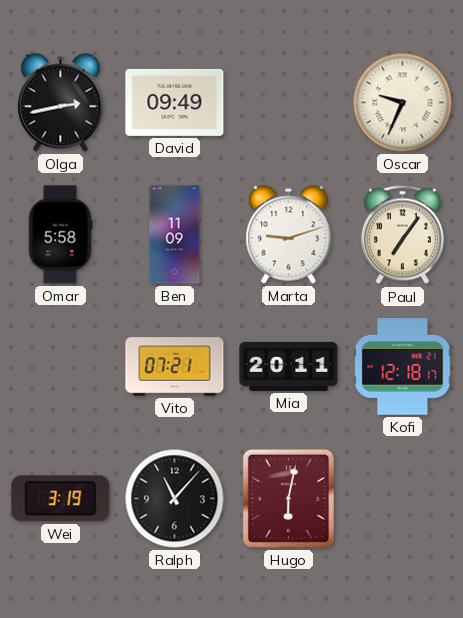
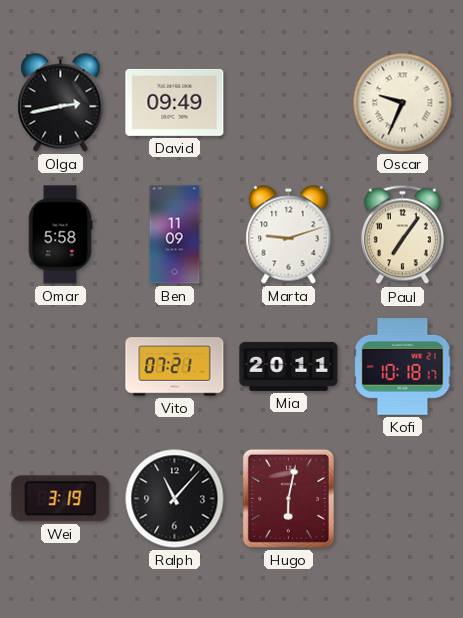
Kofi: 12:18 -> 10:18 (403, 367)
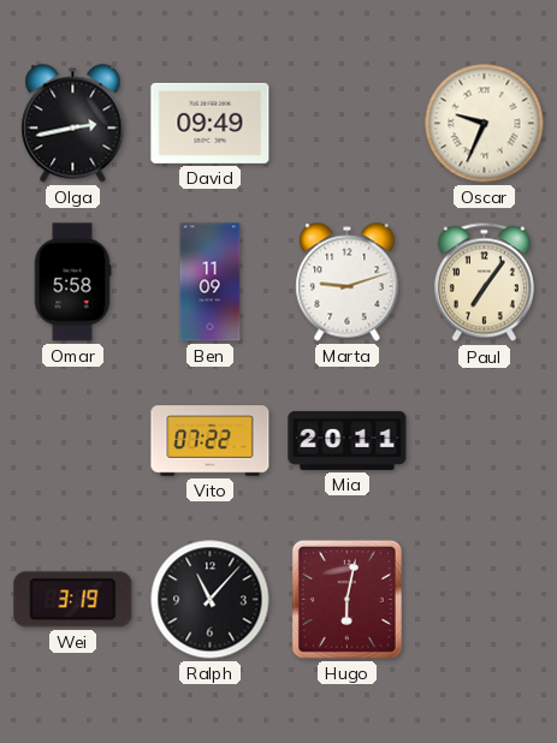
Vito: 07:21 -> 07:22 (211, 441)
Kofi: 10:18 -> none (403, 367)
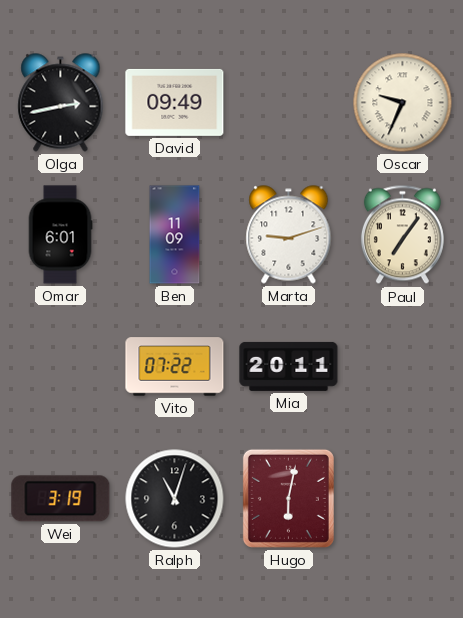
Omar: 5:58 -> 6:01 (60, 235)
Ralph: 11:07 -> 11:03 (175, 499)
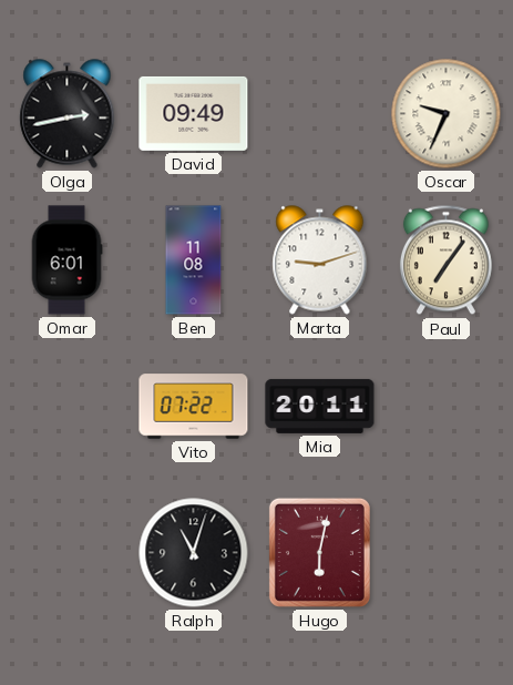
Ben: 11:09 -> 11:08 (194, 260)
Wei: 3:19 -> none (61, 499)
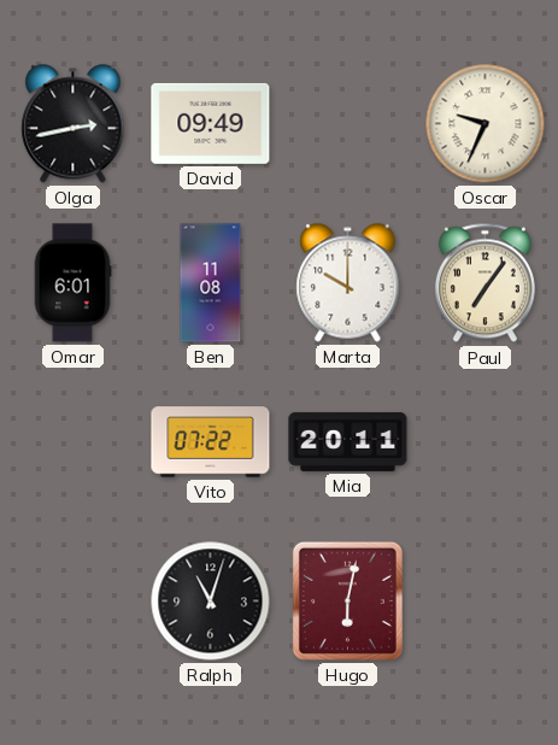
Marta: 9:12 -> 10:00 (348, 283)
